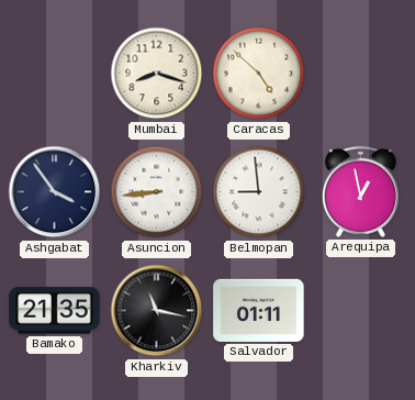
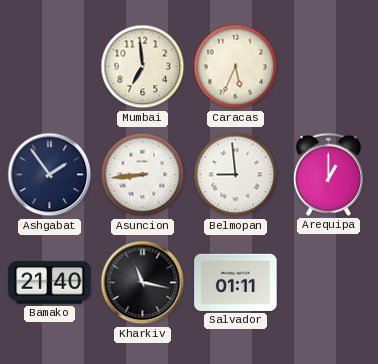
Mumbai: 8:18 -> 6:59 (143, 67)
Caracas: 4:52 -> 5:34 (236, 67)
Ashgabat: 3:54 -> 1:54 (50, 175)
Arequipa: 12:58 -> 1:00 (328, 174)
Bamako: 21:35 -> 21:40 (50, 283)
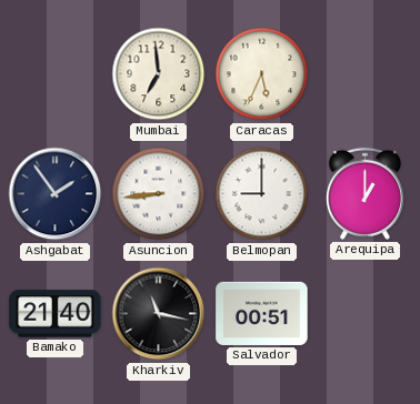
Belmopan: 8:59 -> 9:00 (262, 194)
Salvador: 01:11 -> 00:51 (262, 313)
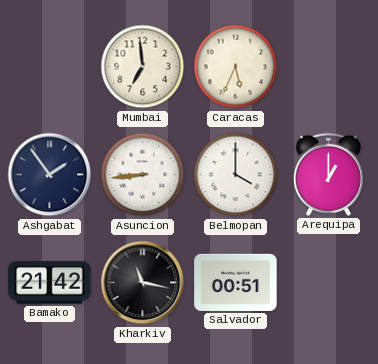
Belmopan: 9:00 -> 4:00 (236, 175)
Bamako: 21:40 -> 21:42 (50, 283)
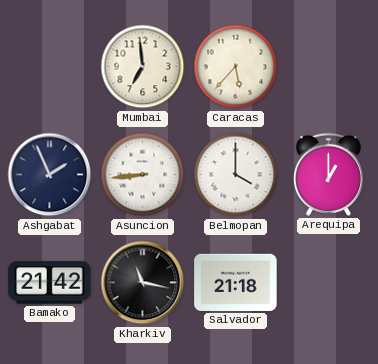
Caracas: 5:34 -> 5:37 (236, 67)
Ashgabat: 1:54 -> 1:56 (50, 175)
Salvador: 00:51 -> 21:18 (236, 282)
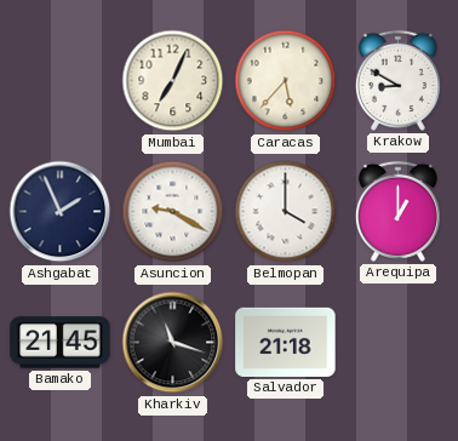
Mumbai: 6:59 -> 7:04 (173, 81)
Krakow: none -> 8:50 (397, 80)
Asuncion: 8:44 -> 9:20 (173, 212)
Bamako: 21:42 -> 21:45 (61, 343)
Kharkiv: 11:17 -> 11:18 (173, 343)
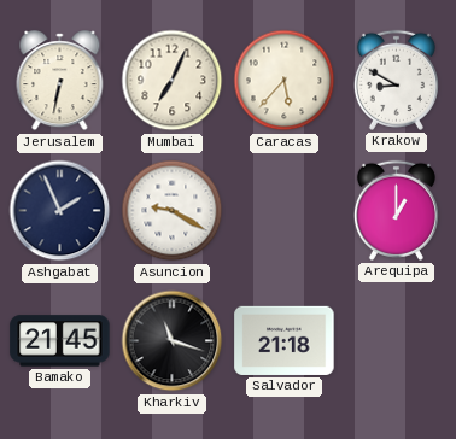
Jerusalem: none -> 6:32 (60, 81)
Belmopan: 4:00 -> none (286, 212)
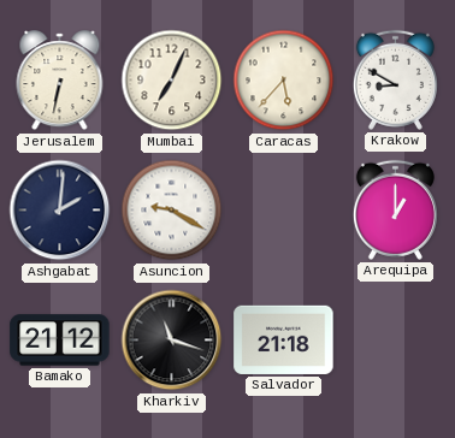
Ashgabat: 1:56 -> 2:01 (60, 211)
Bamako: 21:45 -> 21:12 (60, 341)
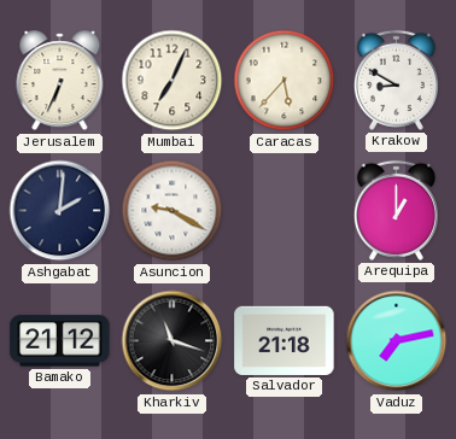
Jerusalem: 6:32 -> 6:34 (60, 81)
Vaduz: none -> 7:13 (397, 341)
